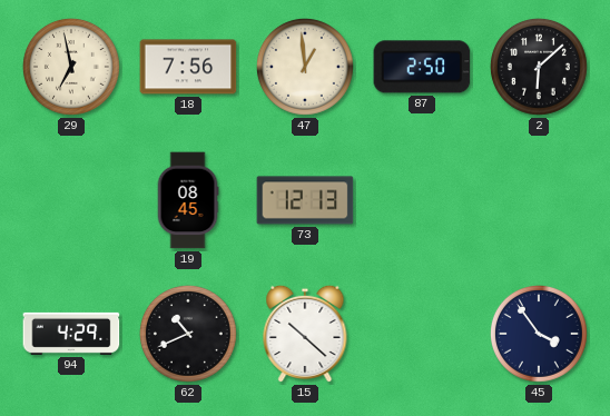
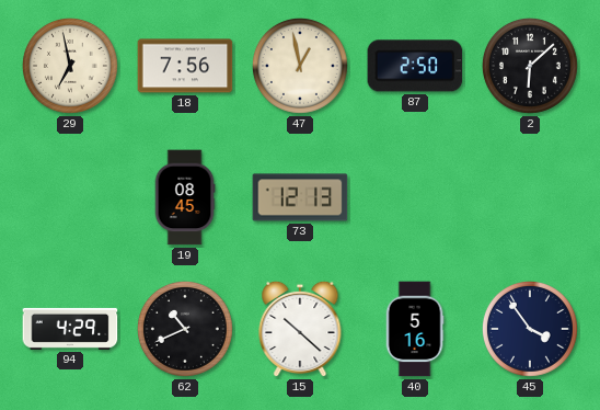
47: 12:59 -> 12:58 (300, 66)
40: none -> 5:16 (415, 329)
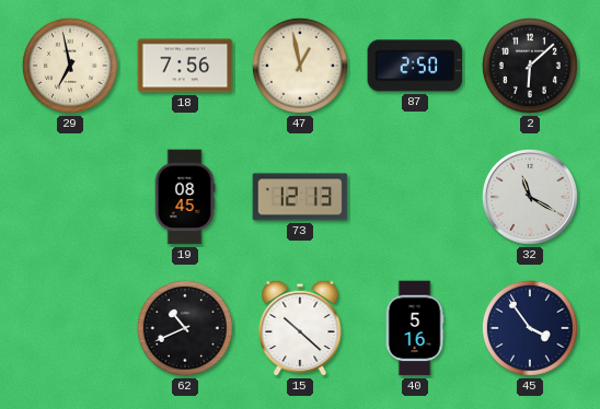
32: none -> 11:20 (531, 198)
94: 4:29 -> none (70, 329)
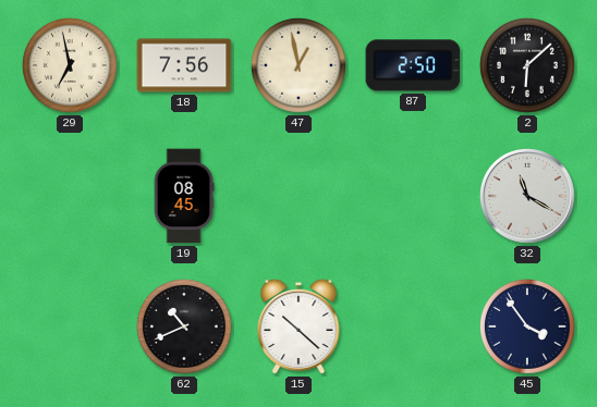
73: 12:13 -> none (300, 197)
40: 5:16 -> none (415, 328)
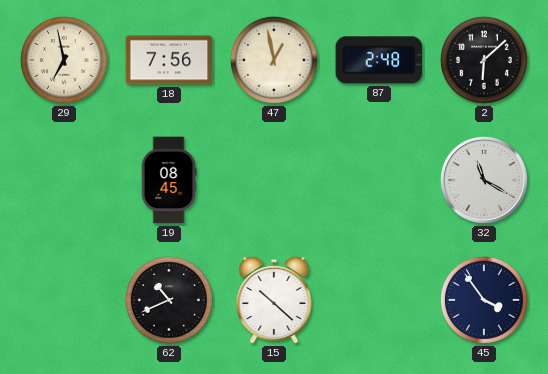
87: 2:50 -> 2:48 (379, 60)
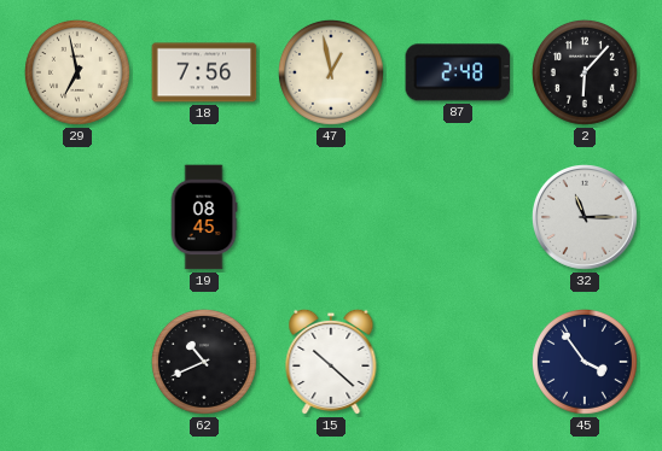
2: 6:08 -> 6:07 (585, 72)
32: 11:20 -> 11:15 (586, 218)
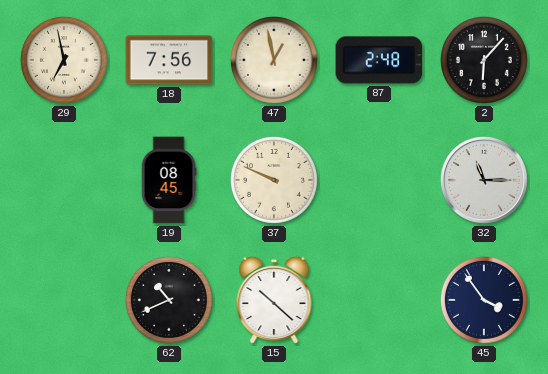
37: none -> 9:49 (274, 180)
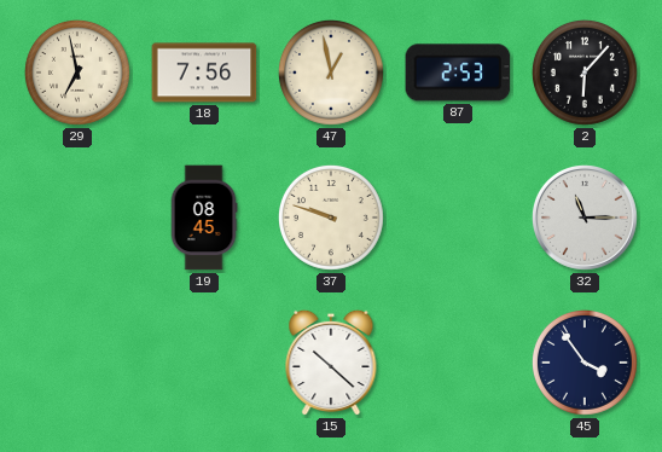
87: 2:48 -> 2:53 (458, 73)
37: 9:49 -> 9:48 (331, 218)
62: 10:41 -> none (169, 300)
